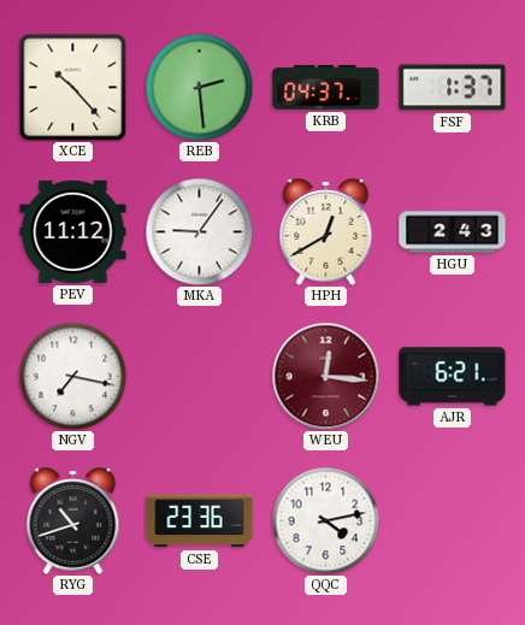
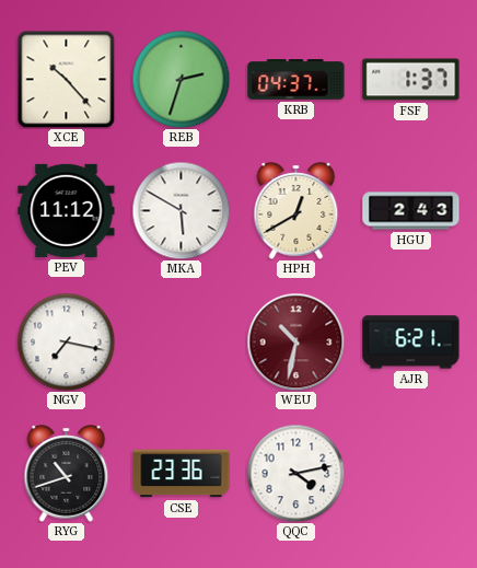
REB: 2:29 -> 2:33 (181, 79)
MKA: 9:06 -> 5:50 (181, 210)
WEU: 12:16 -> 10:32 (295, 341)
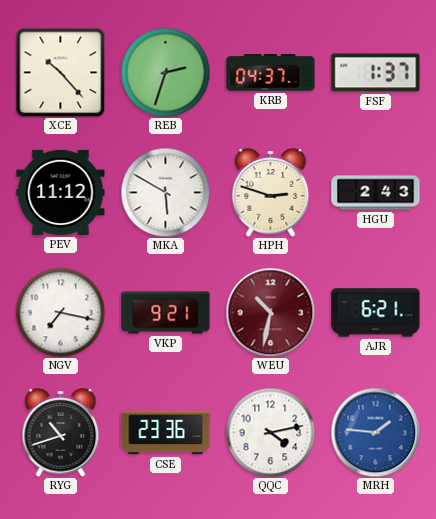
HPH: 12:40 -> 2:48 (271, 193)
VKP: none -> 9:21 (166, 313)
MRH: none -> 1:46 (375, 432)
